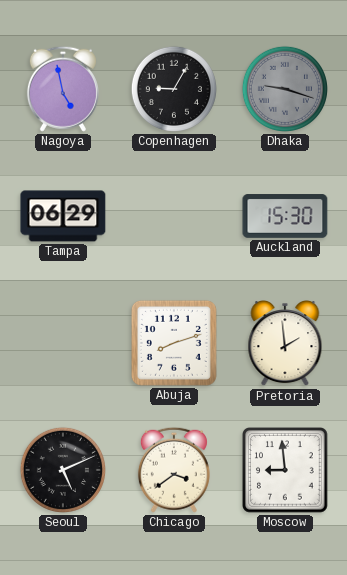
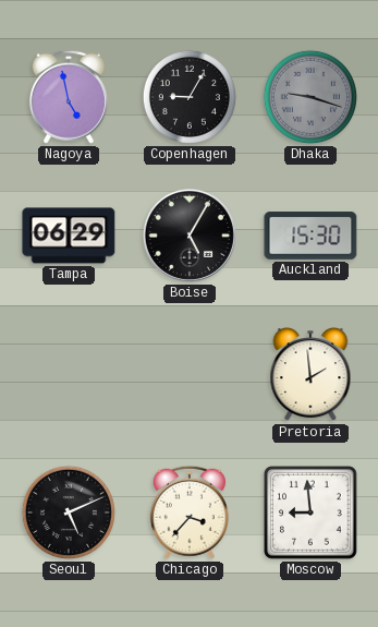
Boise: none -> 5:05 (190, 236)
Abuja: 8:12 -> none (174, 343)
Chicago: 3:39 -> 3:37 (190, 513)
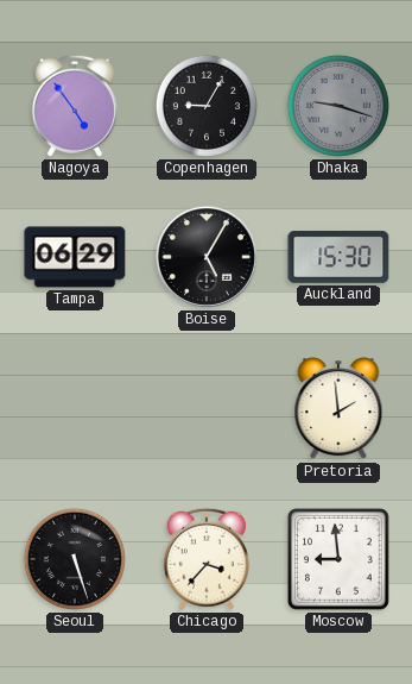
Nagoya: 4:58 -> 4:54 (75, 106)
Seoul: 5:11 -> 5:27 (75, 559)
